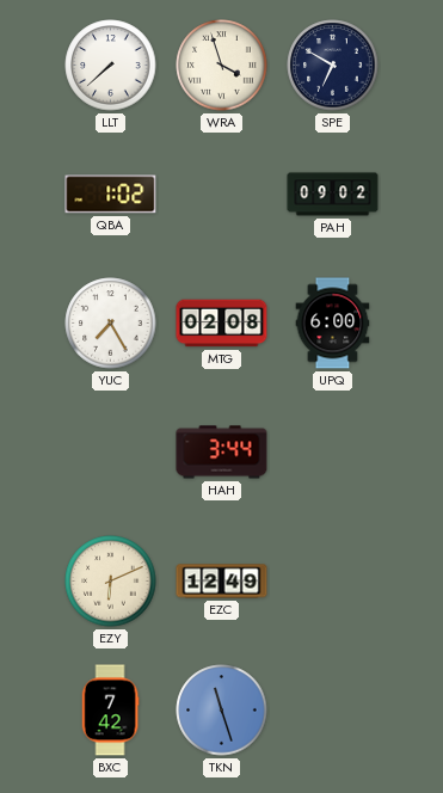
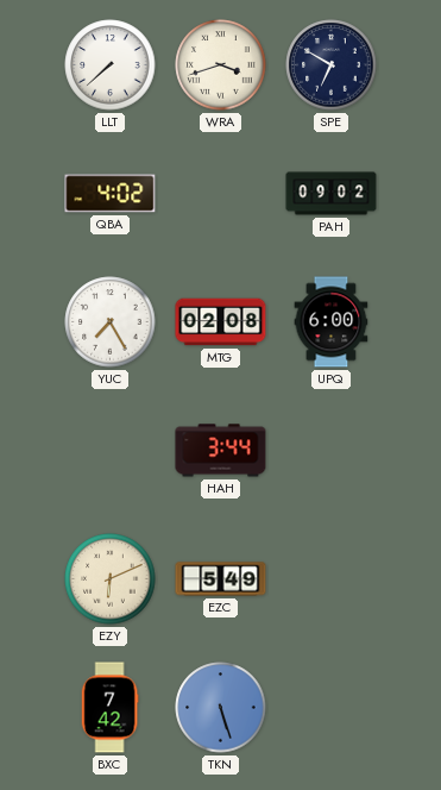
WRA: 3:57 -> 3:42 (221, 65)
QBA: 1:02 -> 4:02 (111, 194)
EZC: 12:49 -> 5:49 (221, 579)
TKN: 11:27 -> 5:27 (221, 708)
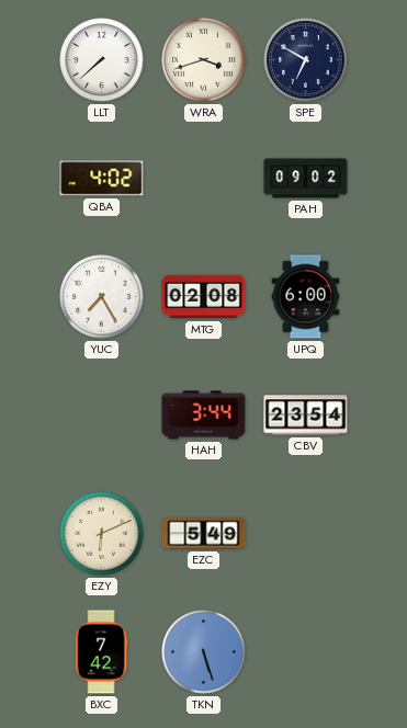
CBV: none -> 23:54 (306, 416)
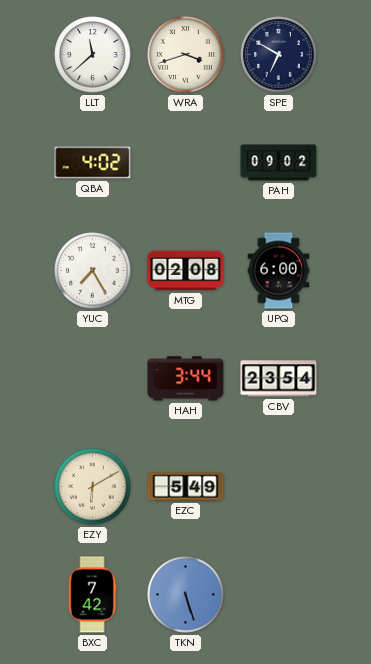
LLT: 7:38 -> 11:38 (93, 55)
EZY: 6:11 -> 6:10 (93, 487)
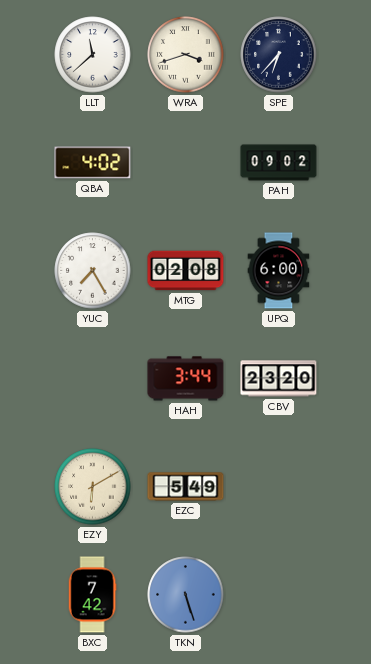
SPE: 6:50 -> 6:37 (279, 55)
CBV: 23:54 -> 23:20 (279, 379)
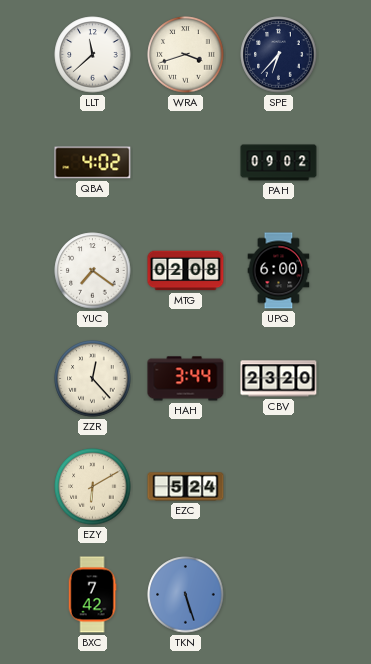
YUC: 7:25 -> 7:21 (93, 271)
ZZR: none -> 12:23 (93, 379)
EZC: 5:49 -> 5:24 (186, 487)
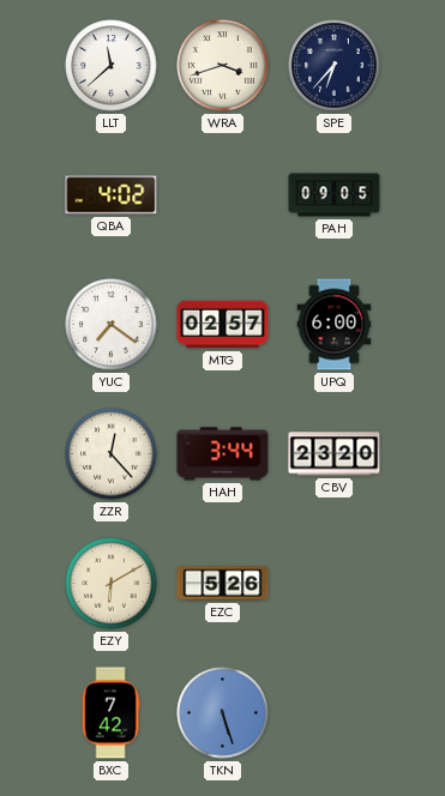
PAH: 09:02 -> 09:05 (335, 195)
MTG: 02:08 -> 02:57 (223, 325)
EZC: 5:24 -> 5:26 (223, 584)
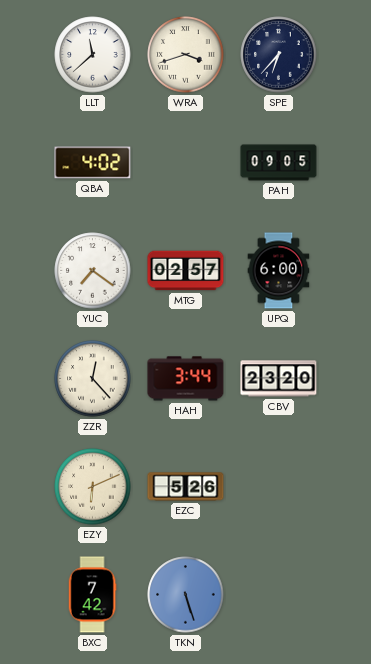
EZY: 6:10 -> 6:11 (93, 487)
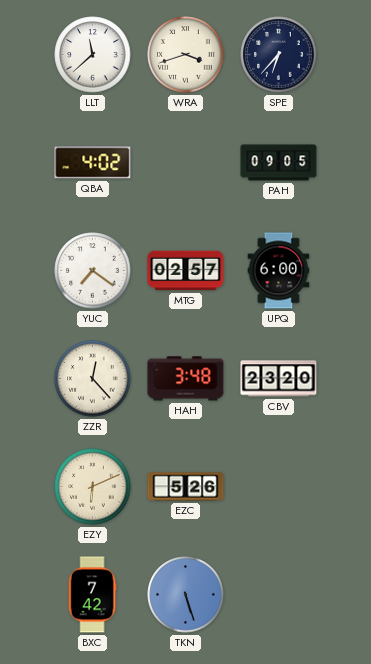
HAH: 3:44 -> 3:48 (186, 379)
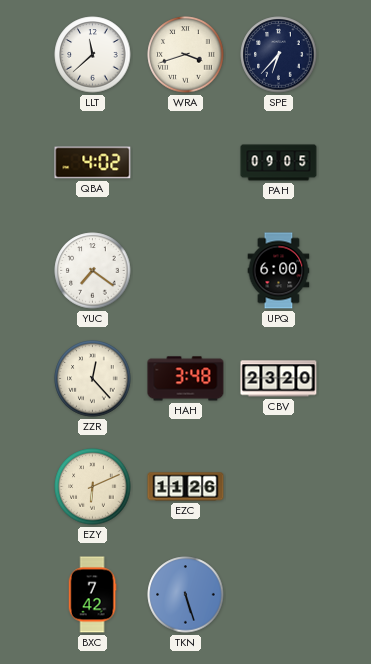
MTG: 02:57 -> none (186, 271)
EZC: 5:26 -> 11:26 (186, 487)
